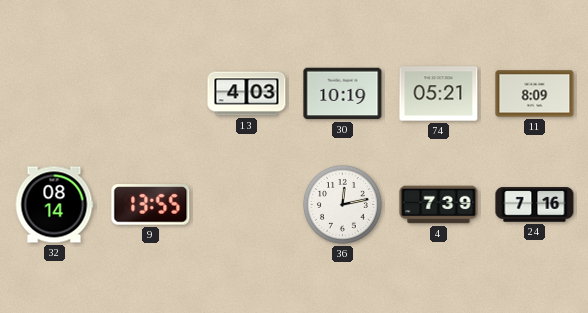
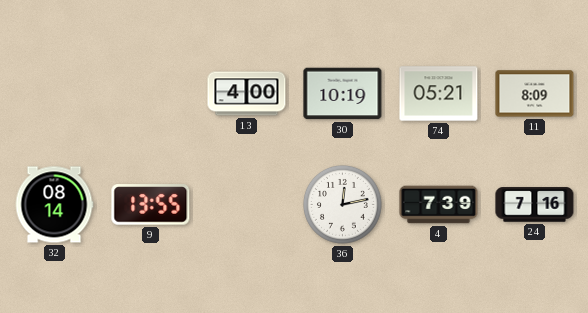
13: 4:03 -> 4:00 (247, 94)
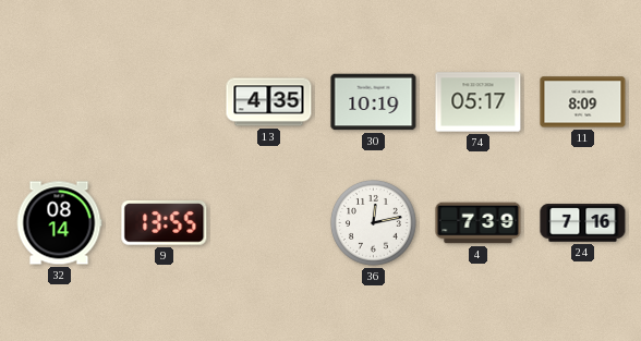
13: 4:00 -> 4:35 (269, 102)
74: 05:21 -> 05:17 (479, 102)
